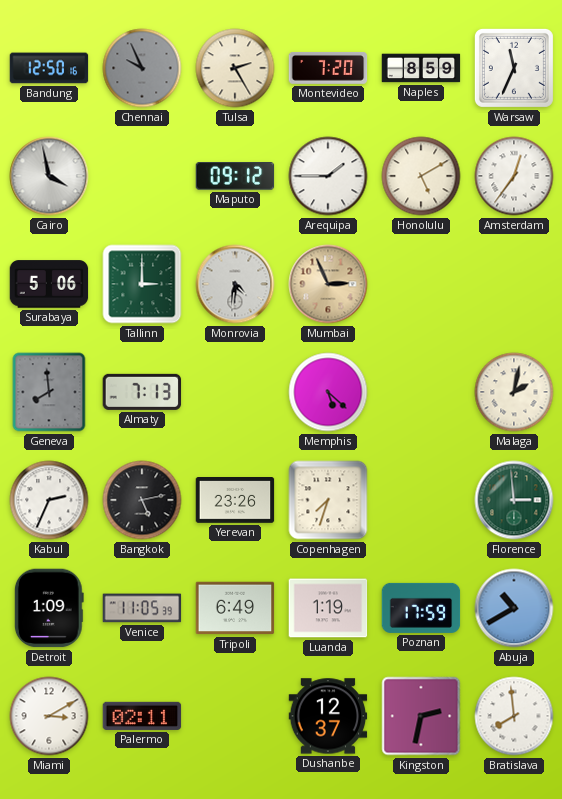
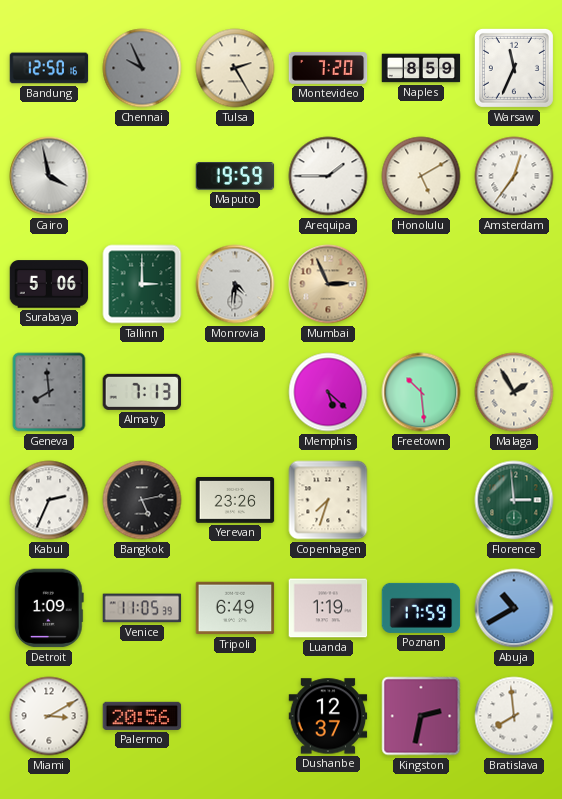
Maputo: 09:12 -> 19:59 (235, 177)
Freetown: none -> 10:29 (421, 392)
Malaga: 2:02 -> 1:55 (514, 392)
Palermo: 02:11 -> 20:56 (142, 716)
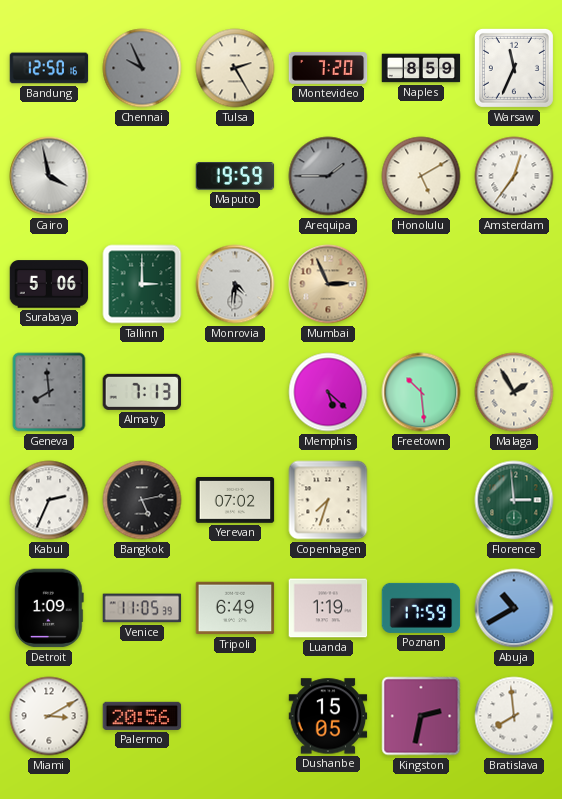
Arequipa dial: white -> grey (328, 176)
Yerevan: 23:26 -> 07:02 (235, 500)
Dushanbe: 12:37 -> 15:05 (328, 716)
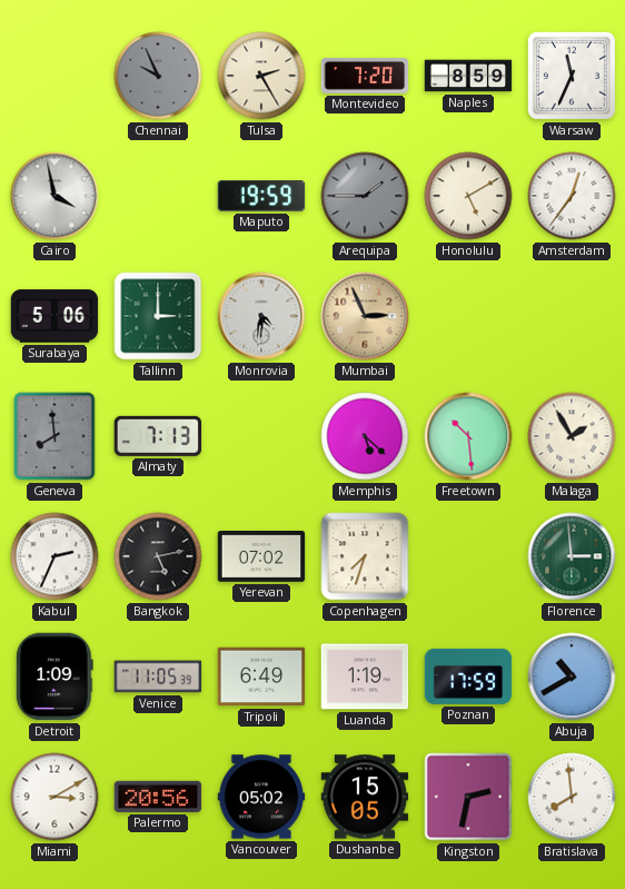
Bandung: 12:50 -> none (49, 68)
Vancouver: none -> 05:02 (261, 797)
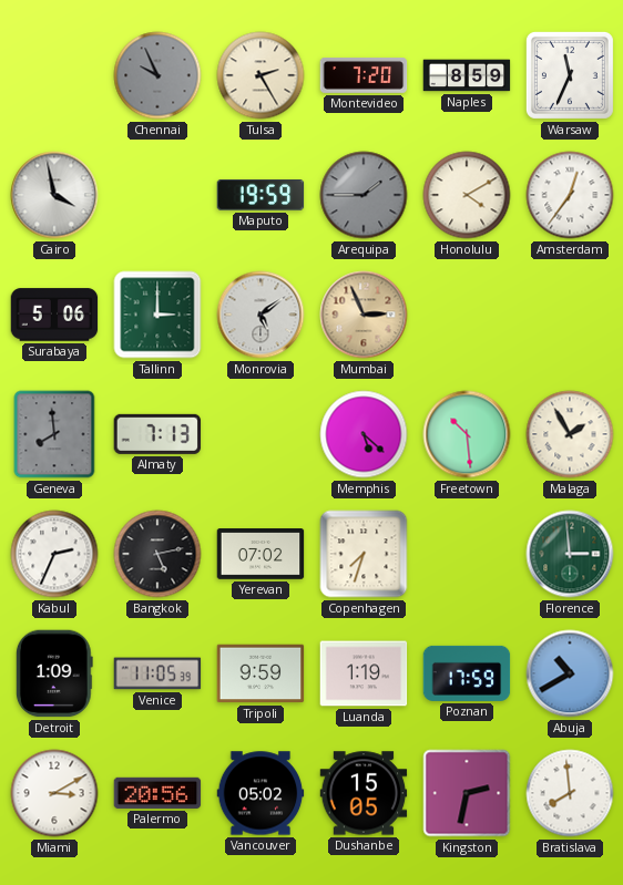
Honolulu: 5:10 -> 4:10 (467, 195)
Monrovia: 4:31 -> 5:09 (261, 315)
Tripoli: 6:49 -> 9:59 (261, 673)
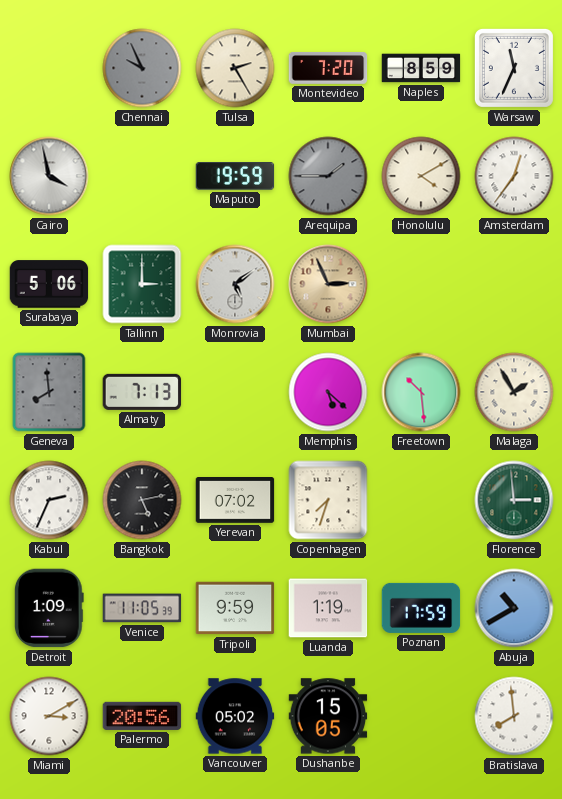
Kingston: 2:32 -> none (467, 793)
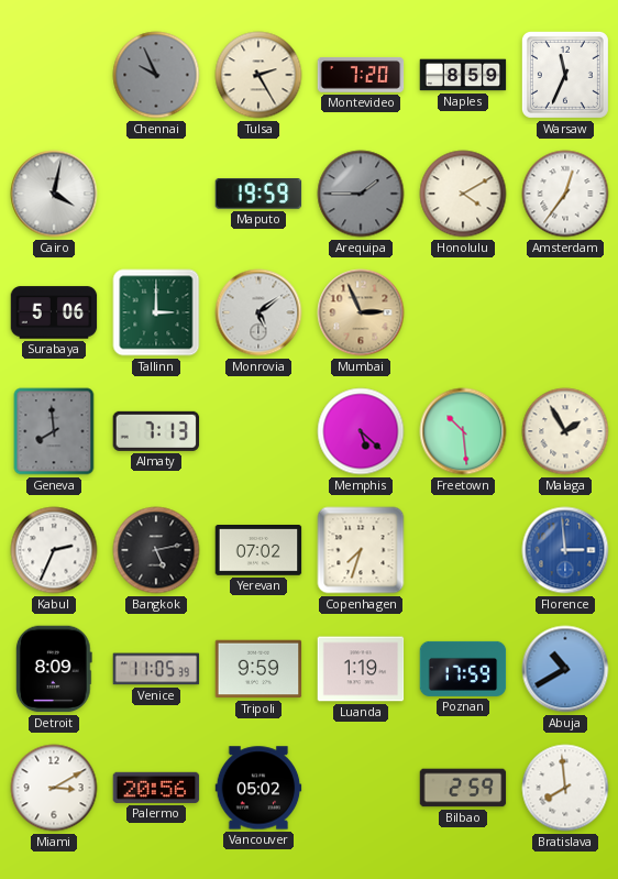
Cairo: 3:58 -> 4:02 (54, 194)
Florence dial: green -> blue (565, 550)
Detroit: 1:09 -> 8:09 (54, 669)
Dushanbe: 15:05 -> none (328, 716)
Bilbao: none -> 2:59 (463, 788)
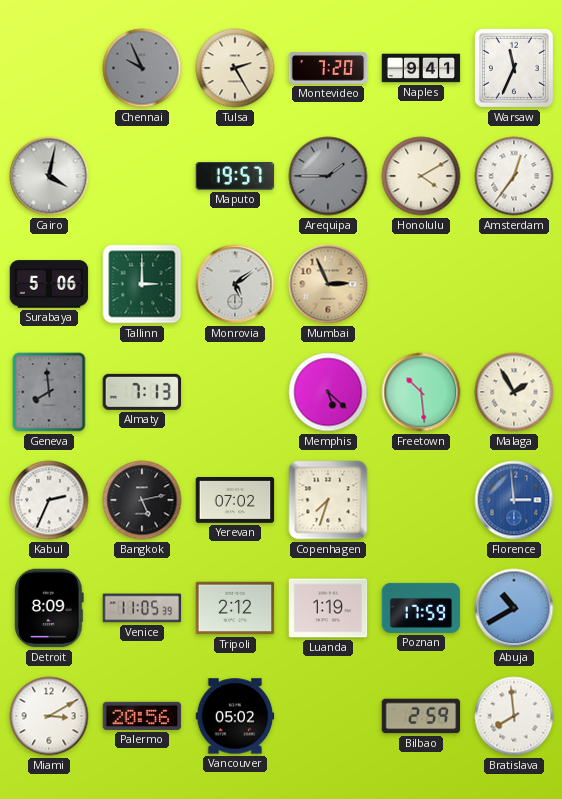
Naples: 8:59 -> 9:41 (421, 68)
Maputo: 19:59 -> 19:57 (235, 177)
Tripoli: 9:59 -> 2:12 (235, 608)
